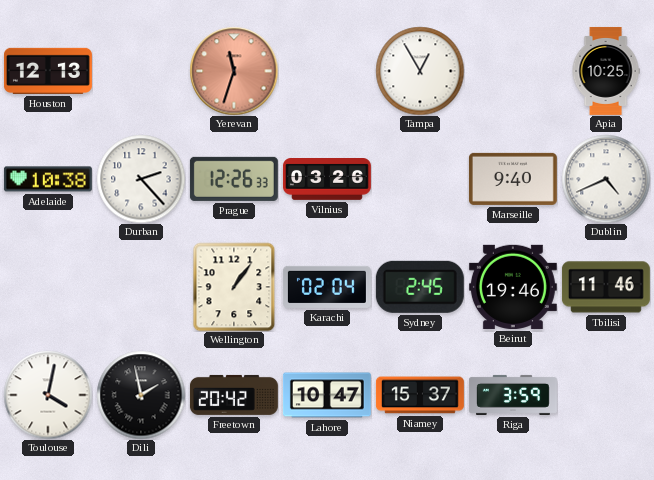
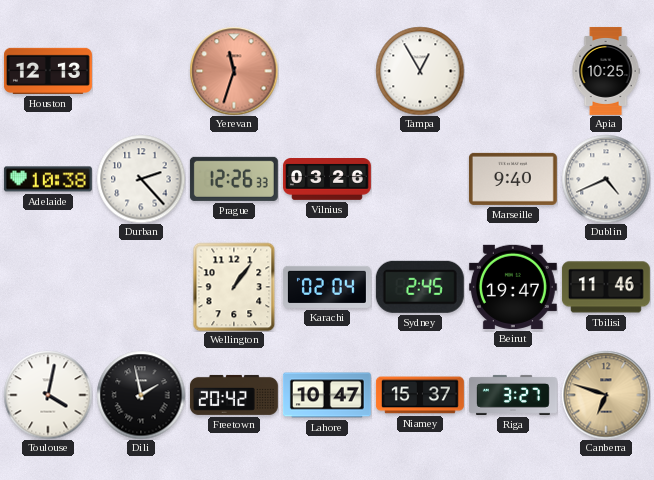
Beirut: 19:46 -> 19:47 (513, 287)
Riga: 3:59 -> 3:27 (513, 395)
Canberra: none -> 6:48 (606, 395)
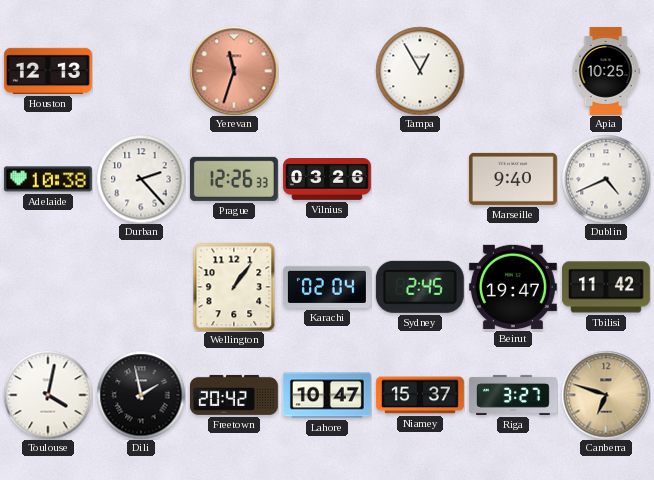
Tbilisi: 11:46 -> 11:42 (606, 287)
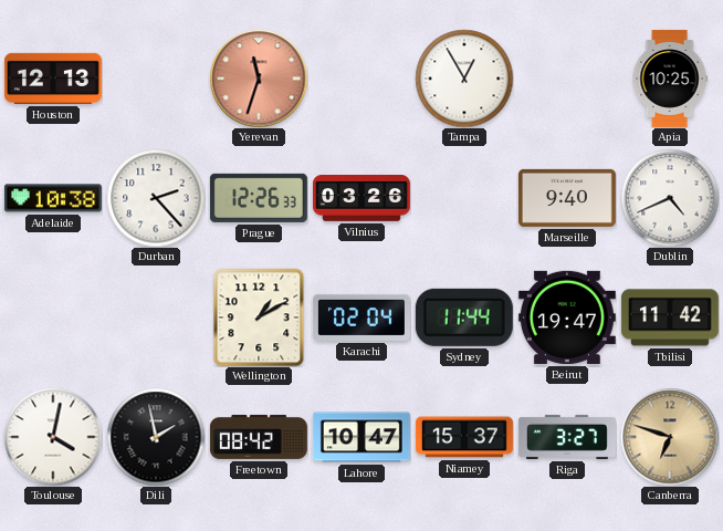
Wellington: 1:06 -> 1:10 (259, 317)
Sydney: 2:45 -> 11:44 (464, 317)
Freetown: 20:42 -> 08:42 (259, 437)
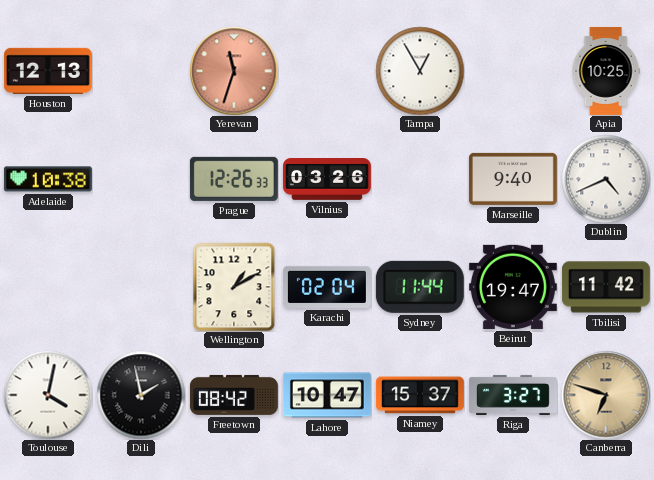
Durban: 2:23 -> none (156, 198)
